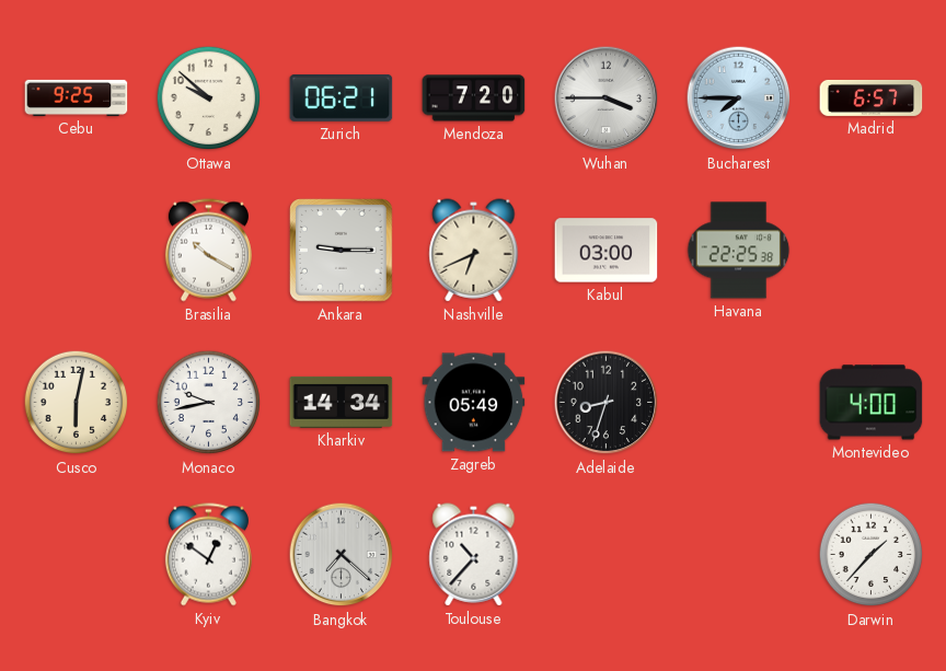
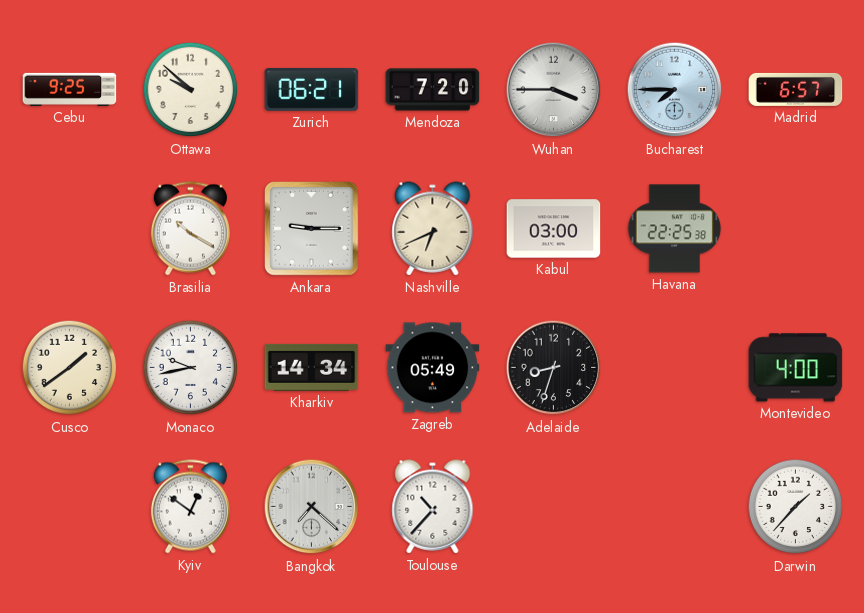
Cusco: 6:02 -> 1:39 (70, 368)
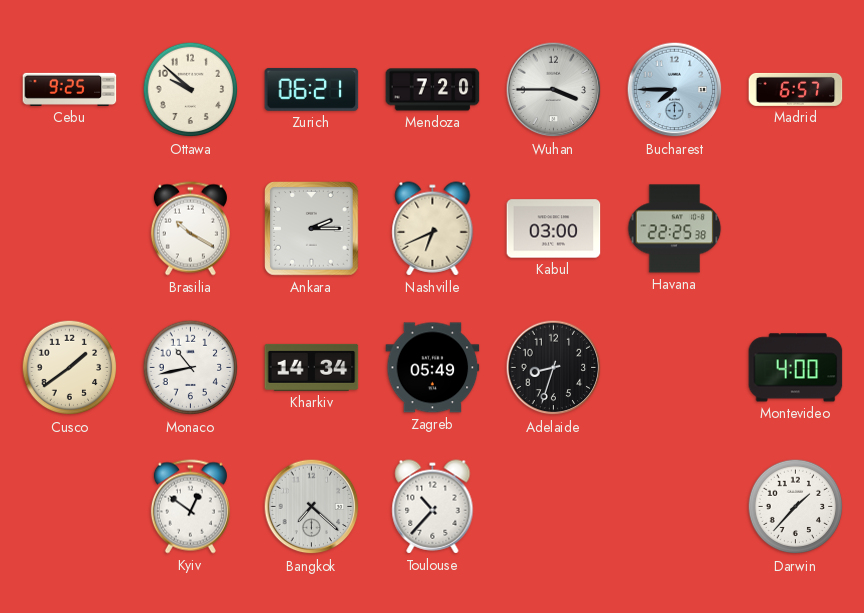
Ankara: 9:15 -> 2:15 (312, 229)
Monaco: 9:43 -> 10:43 (191, 368)
